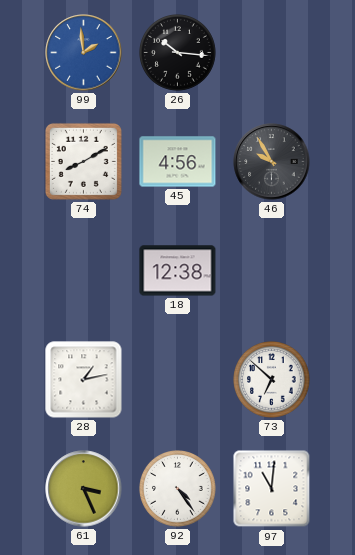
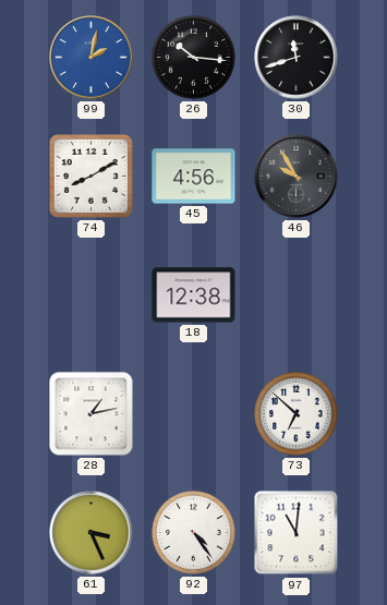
99: 1:59 -> 2:02 (92, 58)
30: none -> 11:42 (297, 58)
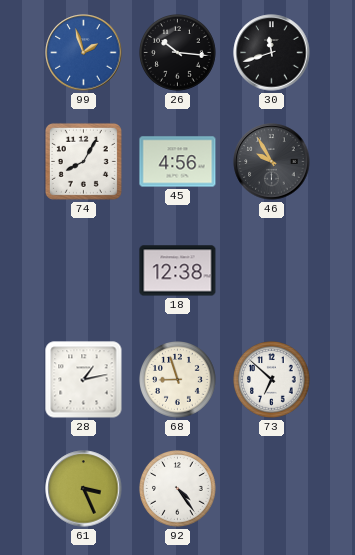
99: 2:02 -> 1:57 (84, 53)
74: 8:10 -> 8:05 (83, 161)
68: none -> 8:57 (178, 380)
97: 11:01 -> none (297, 533)
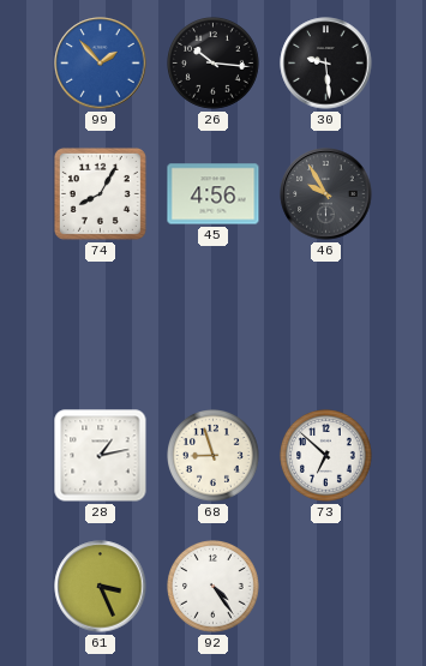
99: 1:57 -> 1:53 (101, 64)
30: 11:42 -> 9:29 (326, 64)
18: 12:38 -> none (178, 271)
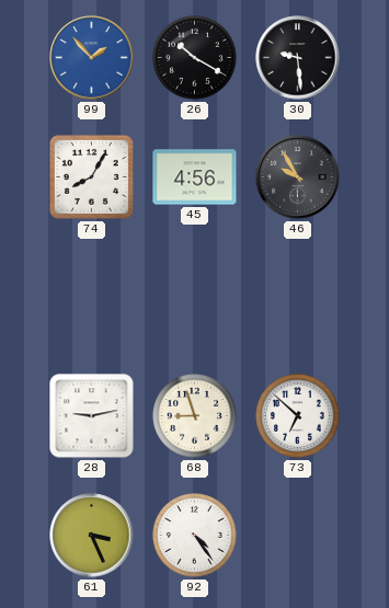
26: 10:16 -> 10:20 (195, 58)
28: 1:13 -> 9:13 (92, 416)
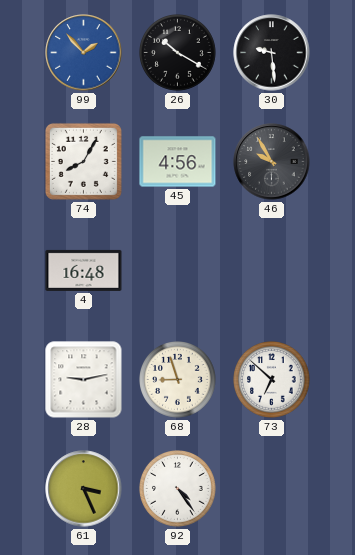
4: none -> 16:48 (84, 270)
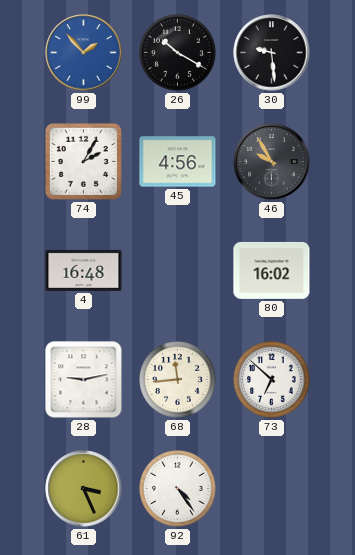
74: 8:05 -> 2:05 (83, 161)
80: none -> 16:02 (272, 270)
68: 8:57 -> 11:44 (178, 380)
